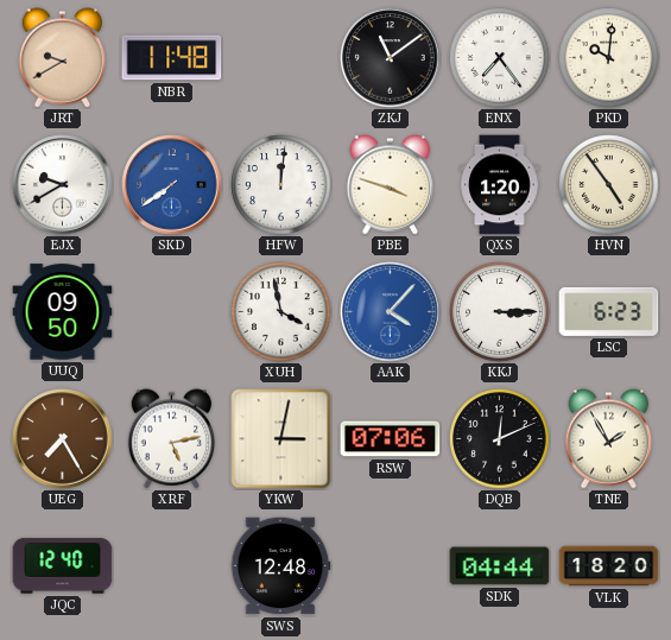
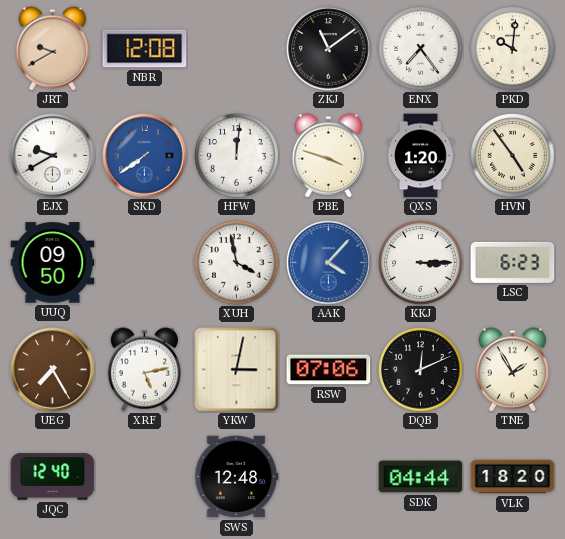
NBR: 11:48 -> 12:08 (145, 49)
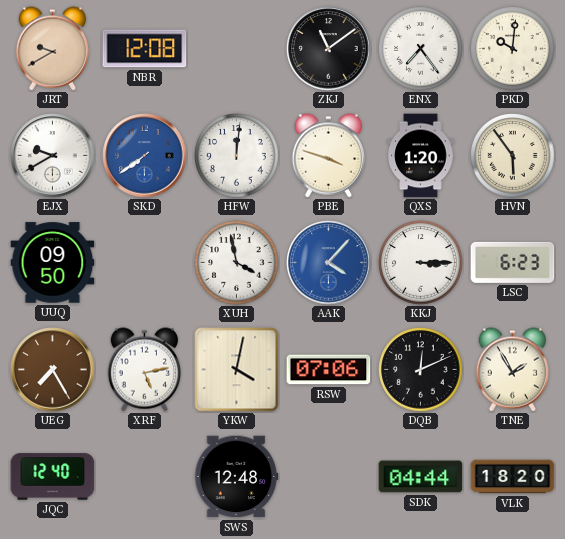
HVN: 4:54 -> 5:54 (513, 156)
YKW: 3:02 -> 4:02 (237, 370)
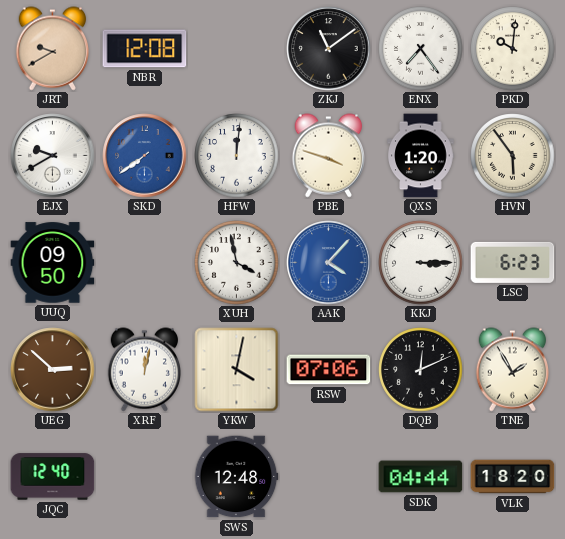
UEG: 7:25 -> 2:52 (53, 370)
XRF: 5:13 -> 12:02 (145, 370)
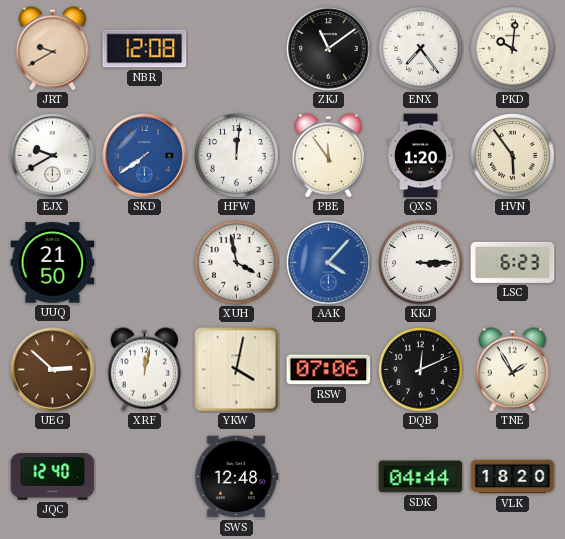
PBE: 3:48 -> 11:54 (329, 156)
UUQ: 09:50 -> 21:50 (53, 263)
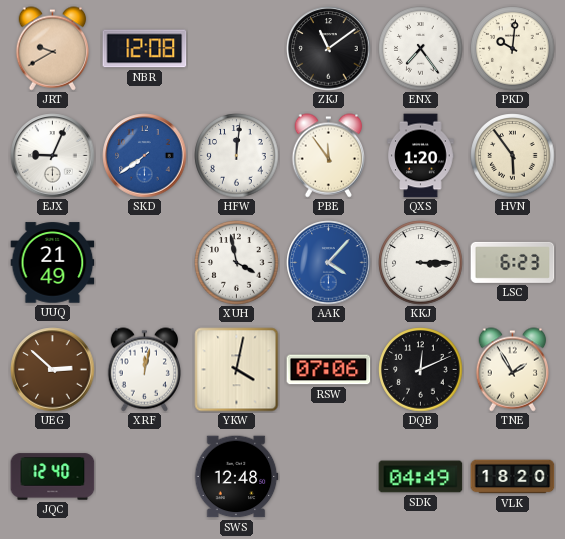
EJX: 9:40 -> 9:04 (53, 156)
UUQ: 21:50 -> 21:49 (53, 263)
SDK: 04:44 -> 04:49 (421, 477)
